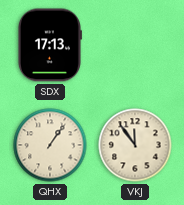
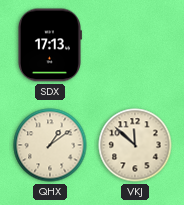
QHX: 1:06 -> 1:09 (50, 145)
VKJ: 11:54 -> 11:52 (135, 145)
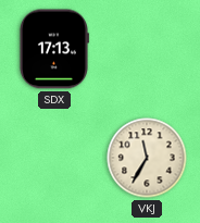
QHX: 1:09 -> none (50, 145)
VKJ: 11:52 -> 11:35 (147, 158)
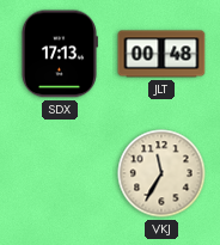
JLT: none -> 00:48 (161, 54)
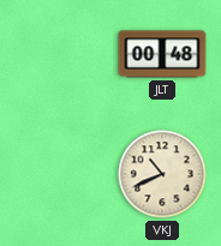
SDX: 17:13 -> none (59, 54)
VKJ: 11:35 -> 10:41 (162, 174)
